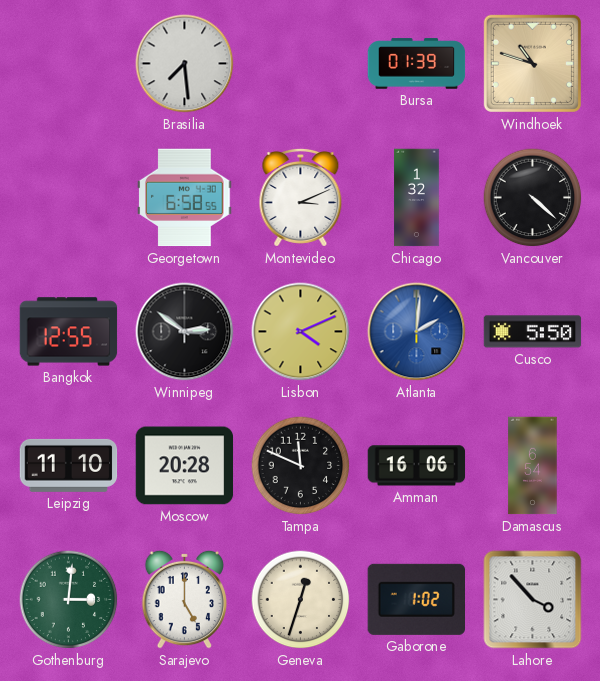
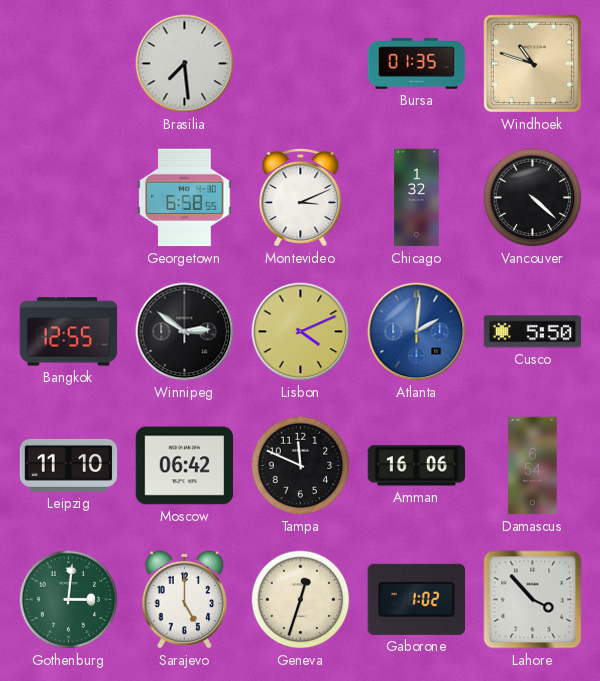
Bursa: 01:39 -> 01:35 (417, 64)
Moscow: 20:28 -> 06:42 (185, 466)
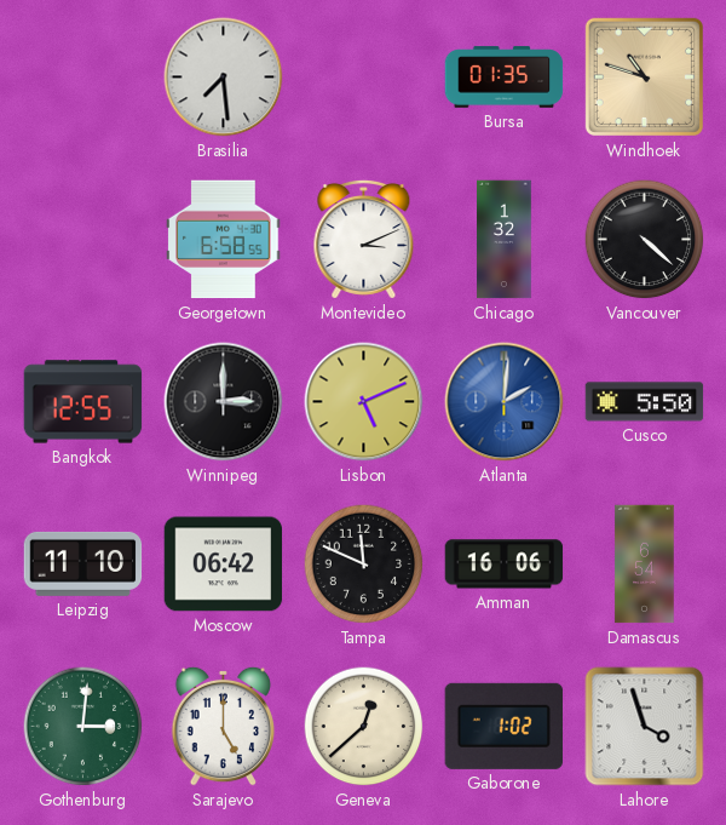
Winnipeg: 2:51 -> 3:00 (224, 402)
Lisbon: 4:11 -> 5:11 (364, 402)
Geneva: 12:33 -> 12:38 (364, 727)
Lahore: 3:53 -> 3:57 (645, 727)
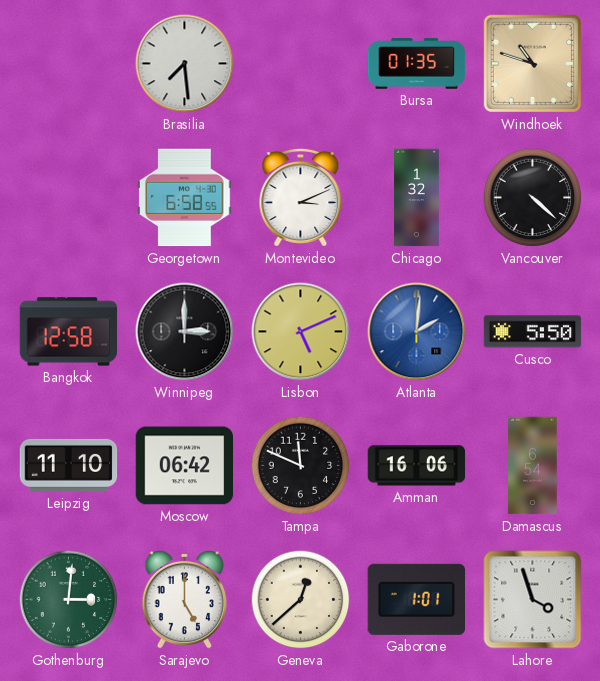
Bangkok: 12:55 -> 12:58 (69, 332)
Gaborone: 1:02 -> 1:01 (416, 599)
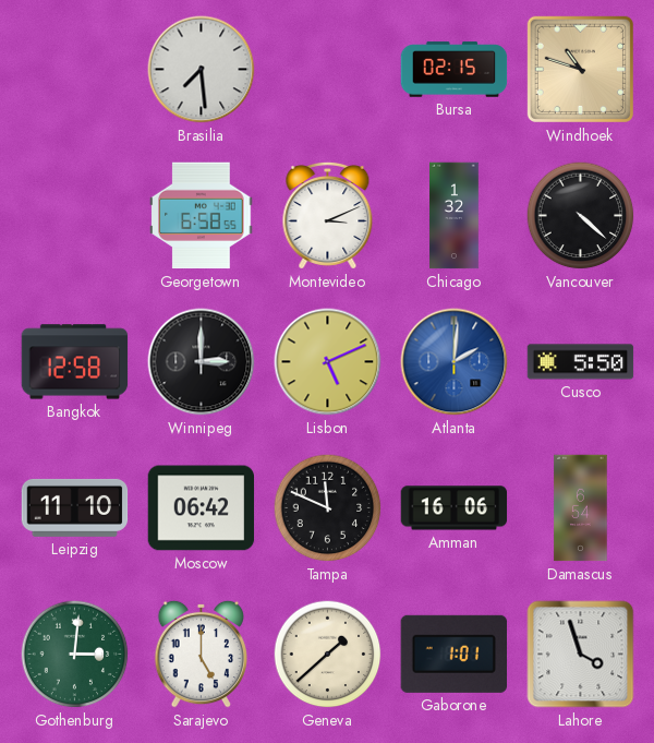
Bursa: 01:35 -> 02:15 (455, 70)
Geneva: 12:38 -> 1:38 (328, 655)
